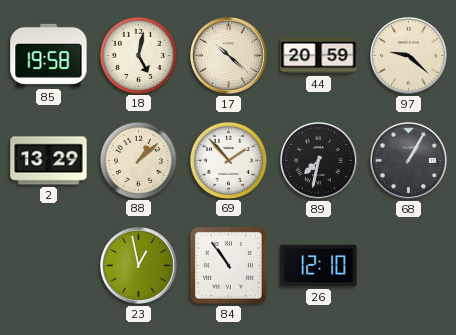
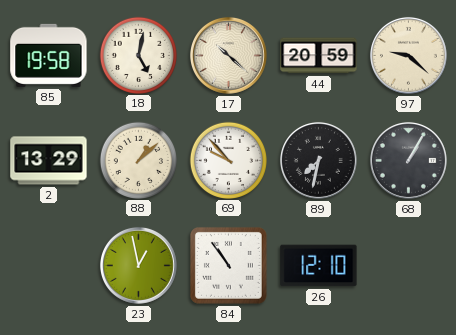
69: 1:53 -> 9:53 (228, 160)
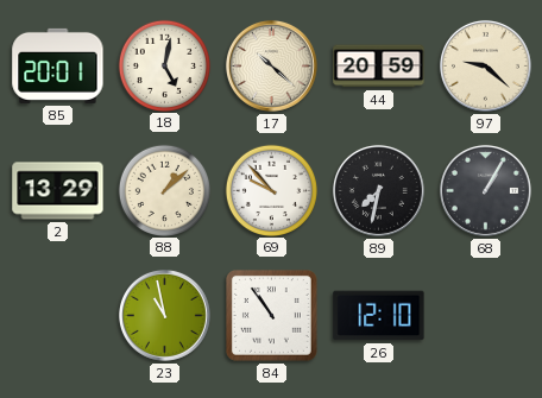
85: 19:58 -> 20:01 (58, 65)
23: 12:58 -> 10:58 (164, 315)
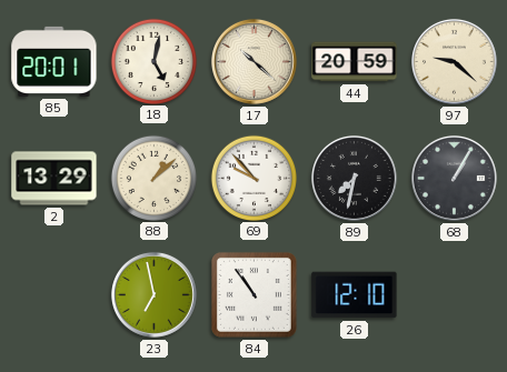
23: 10:58 -> 6:58 (153, 294)
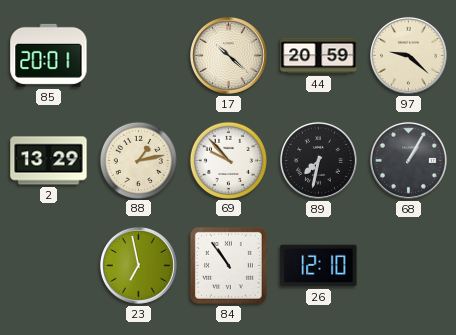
18: 5:02 -> none (153, 61)
88: 1:08 -> 1:13 (138, 160)
